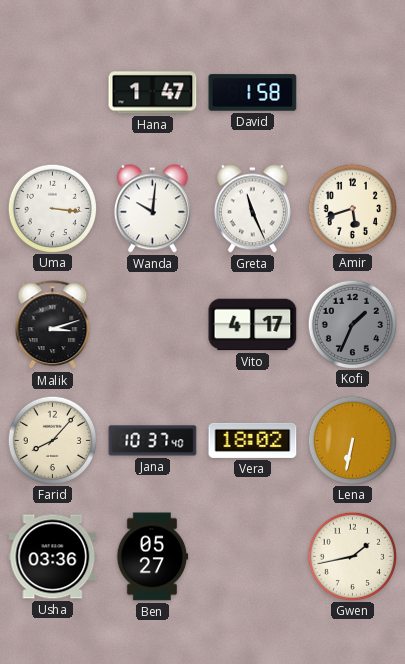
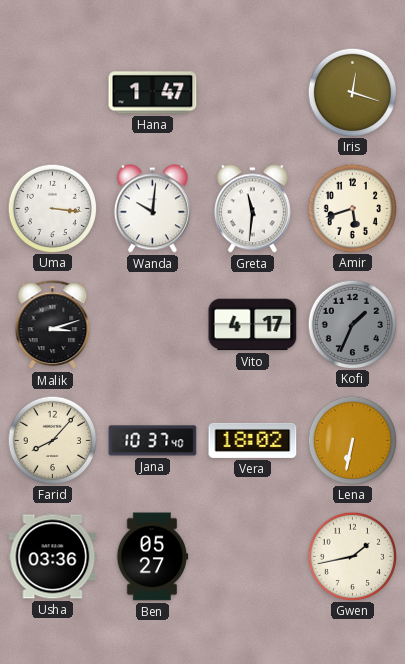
David: 1:58 -> none (253, 93)
Iris: none -> 12:18 (352, 92)
Greta: 11:26 -> 11:31 (252, 209)
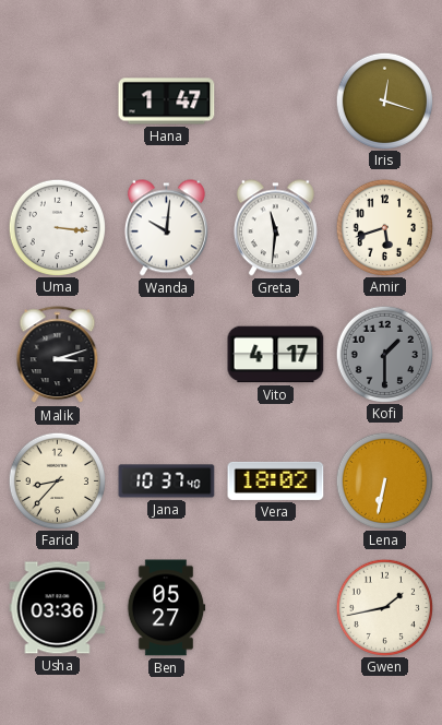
Kofi: 1:34 -> 1:30 (384, 354)
Farid: 8:07 -> 8:37 (57, 480)
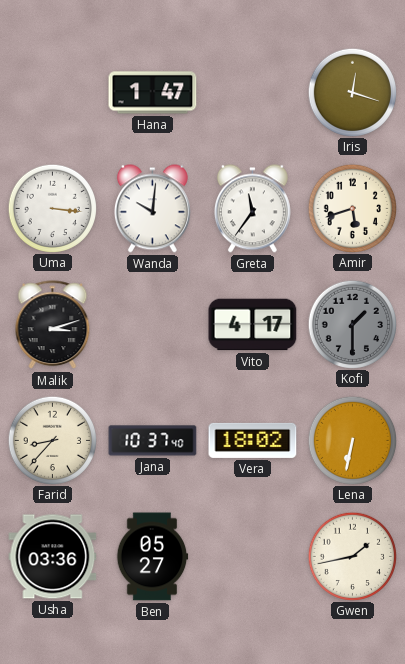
Greta: 11:31 -> 11:36 (252, 209)
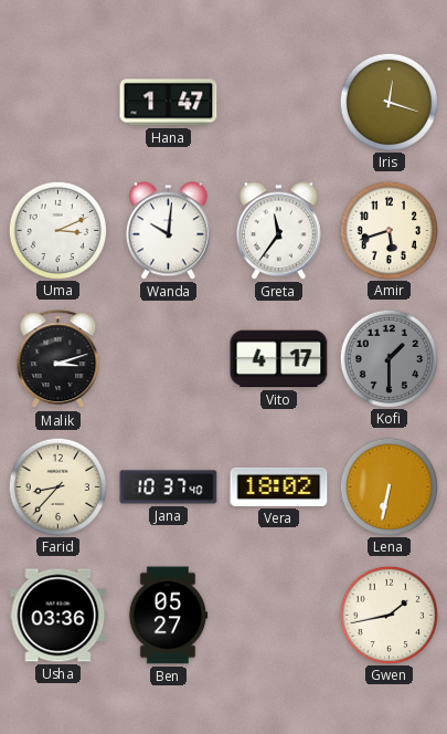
Uma: 3:16 -> 3:11 (57, 230)
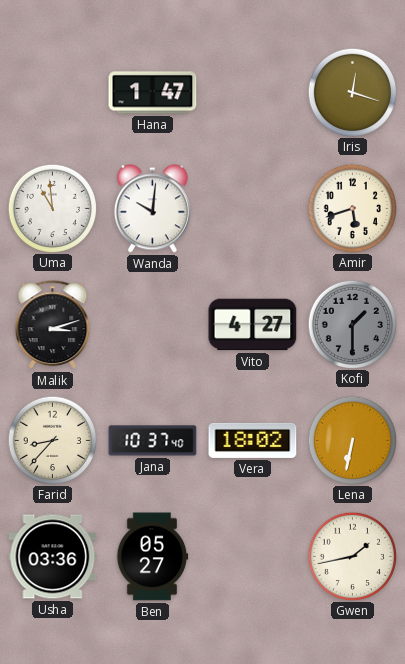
Uma: 3:11 -> 10:59 (52, 208)
Greta: 11:36 -> none (278, 231)
Vito: 4:17 -> 4:27 (253, 325)
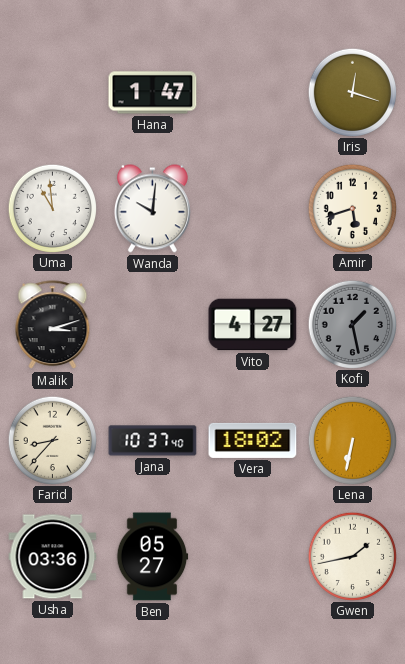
Kofi: 1:30 -> 1:28 (352, 324)
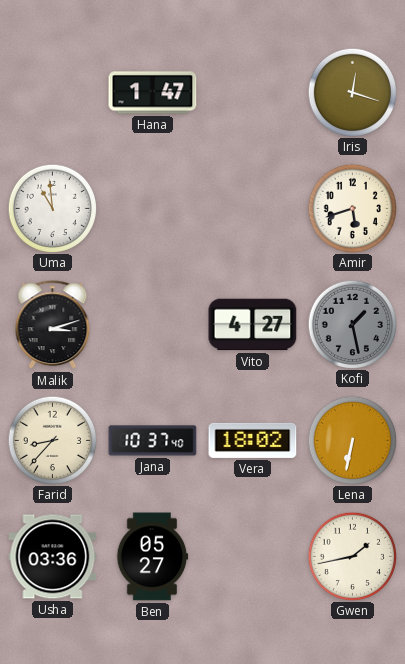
Wanda: 10:01 -> none (152, 209)
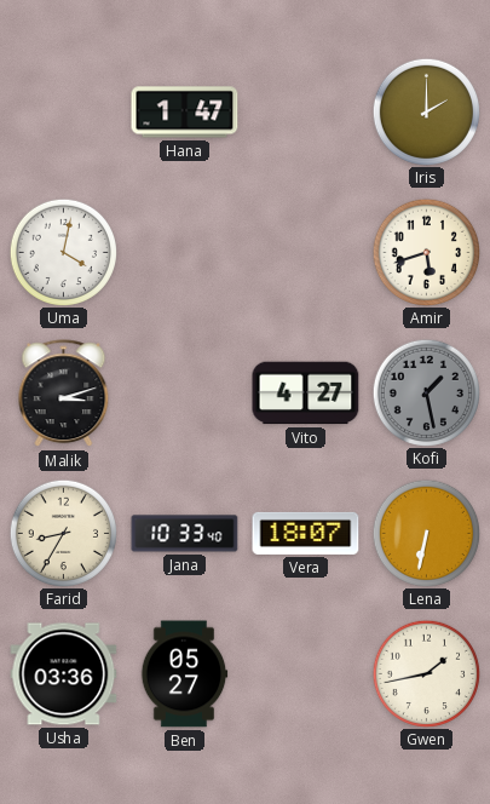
Iris: 12:18 -> 2:00 (426, 111)
Uma: 10:59 -> 4:02 (63, 252)
Farid: 8:37 -> 8:35 (63, 533)
Jana: 10:37 -> 10:33 (185, 534)
Vera: 18:02 -> 18:07 (306, 533)
